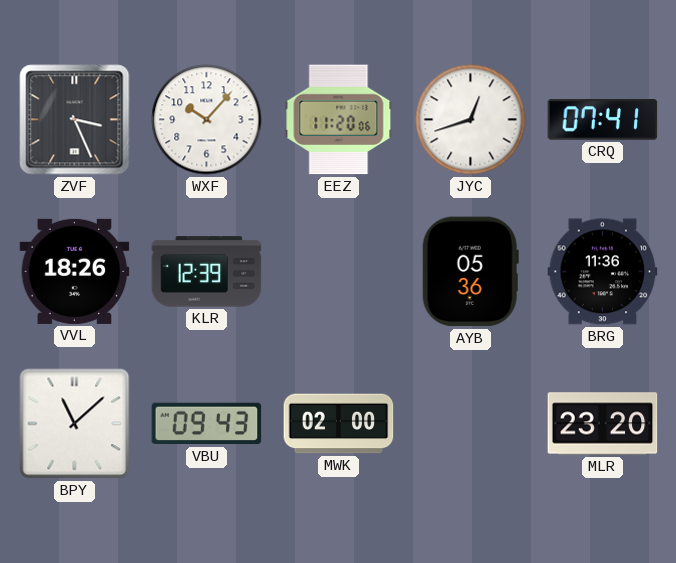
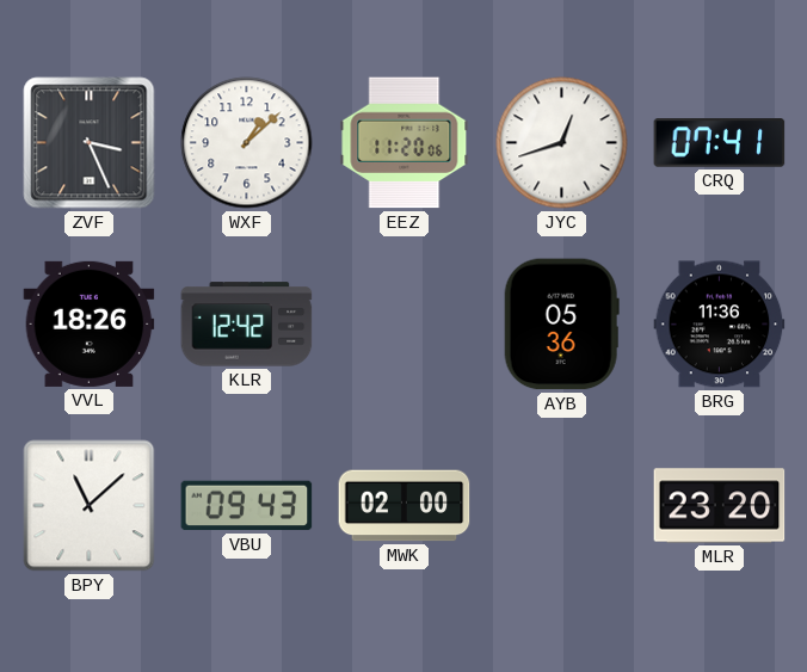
WXF: 10:07 -> 1:08 (247, 143)
KLR: 12:39 -> 12:42 (247, 325)
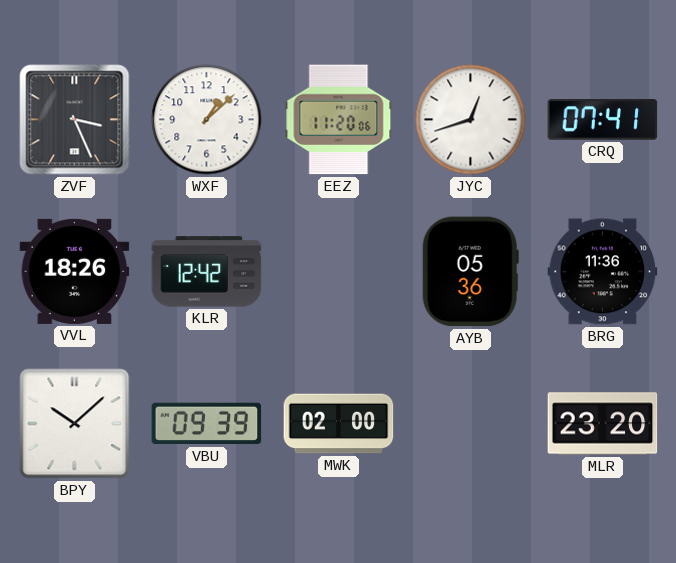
BPY: 11:08 -> 10:08 (75, 424)
VBU: 09:43 -> 09:39 (207, 424)
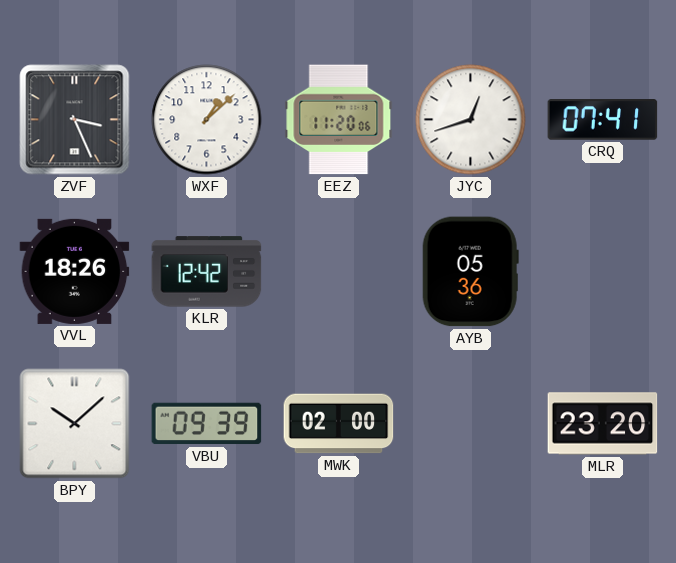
BRG: 11:36 -> none (603, 272)
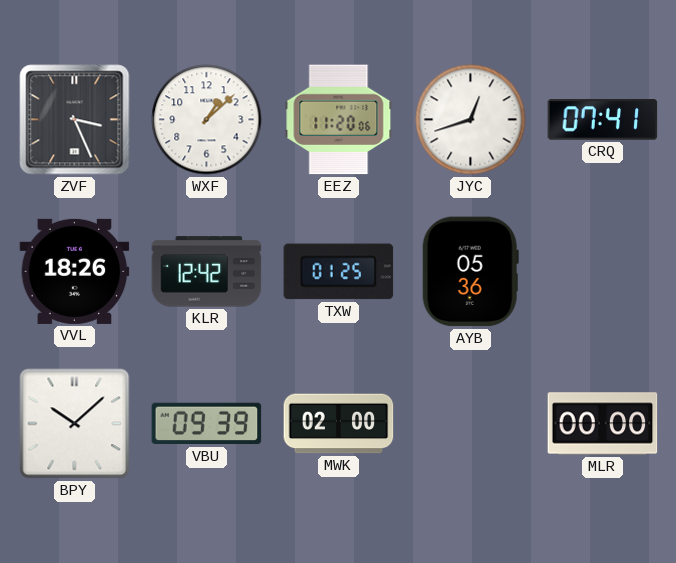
TXW: none -> 01:25 (339, 272)
MLR: 23:20 -> 00:00 (603, 424)
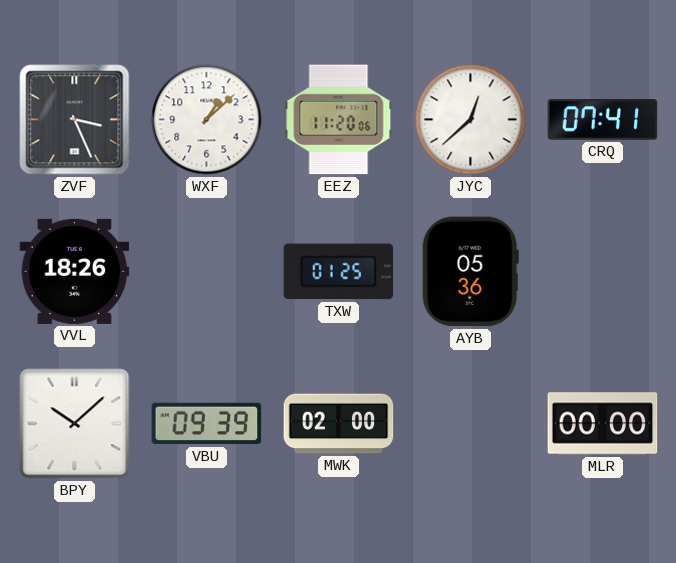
JYC: 12:42 -> 12:38 (471, 120)
KLR: 12:42 -> none (207, 272)
